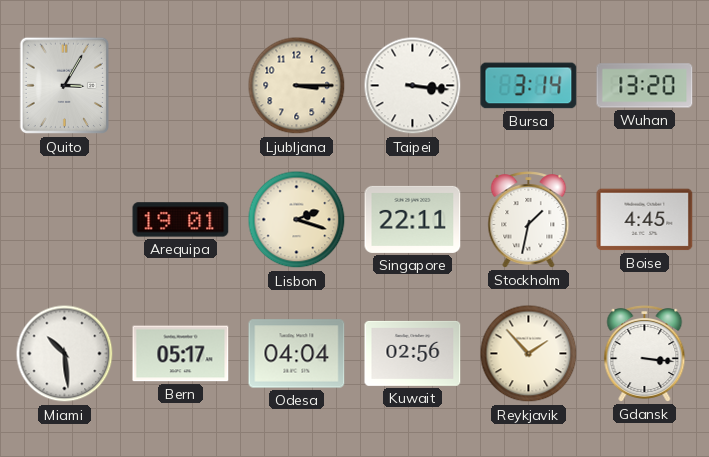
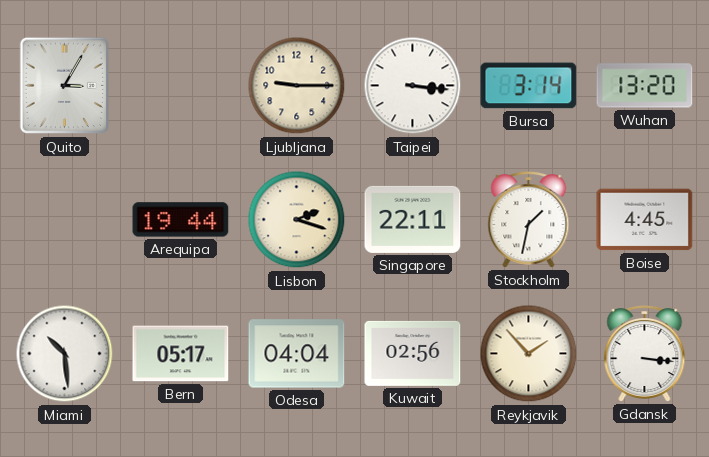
Ljubljana: 3:15 -> 9:15 (297, 86)
Arequipa: 19:01 -> 19:44 (181, 220)
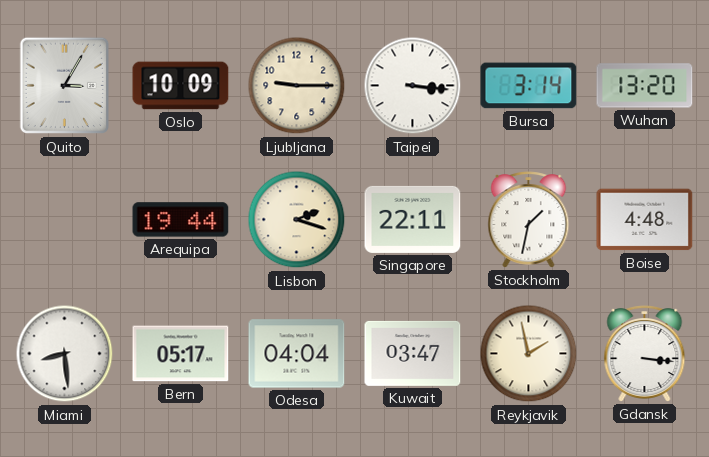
Oslo: none -> 10:09 (181, 86)
Boise: 4:45 -> 4:48 (645, 220)
Miami: 10:29 -> 8:29 (65, 354)
Kuwait: 02:56 -> 03:47 (413, 353)
Reykjavik: 1:53 -> 1:58 (529, 354)
